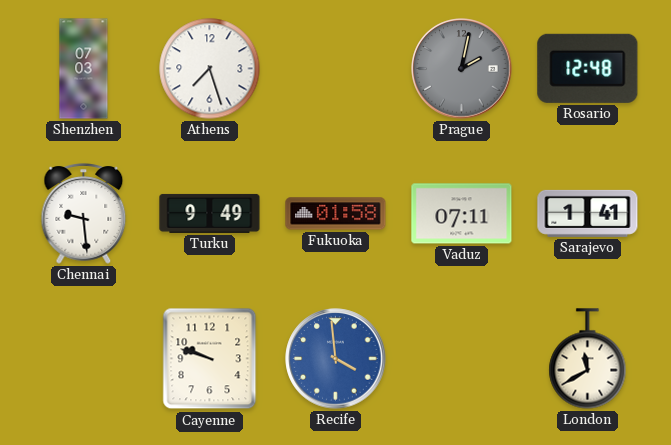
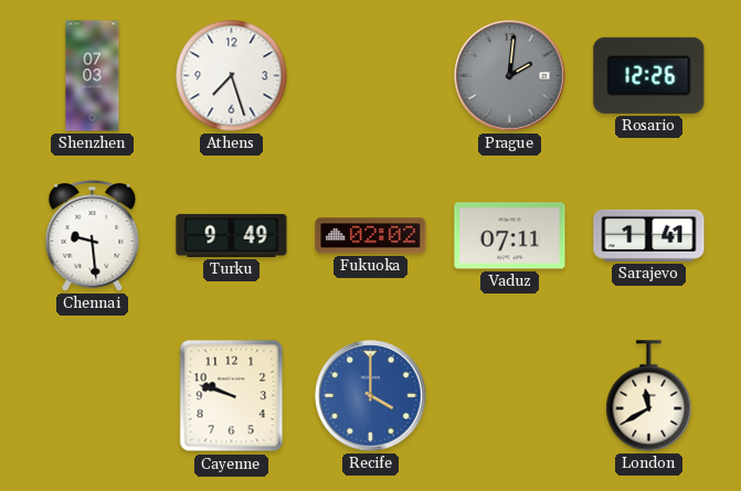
Prague: 2:02 -> 2:01 (510, 76)
Rosario: 12:48 -> 12:26 (649, 75)
Fukuoka: 01:58 -> 02:02 (371, 236)
Recife: 3:59 -> 4:00 (371, 396)
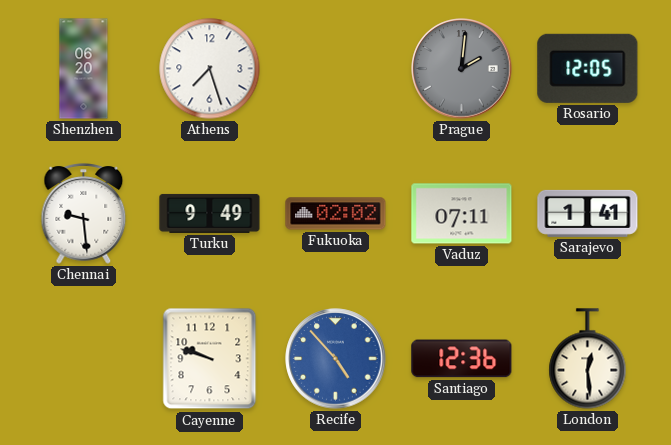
Shenzhen: 07:03 -> 06:20 (84, 69)
Rosario: 12:26 -> 12:05 (588, 68)
Recife: 4:00 -> 4:53 (336, 359)
Santiago: none -> 12:36 (462, 359)
London: 11:40 -> 12:29 (588, 359)
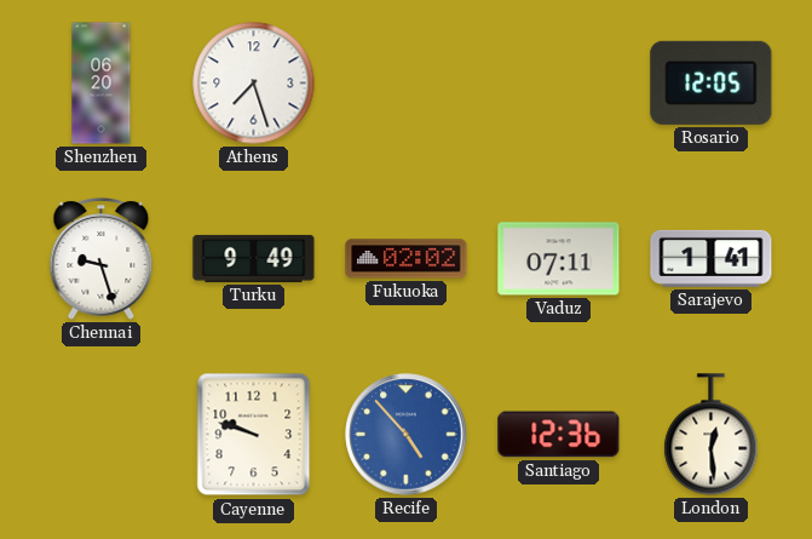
Prague: 2:01 -> none (462, 69)
Chennai: 9:29 -> 9:27 (102, 259)
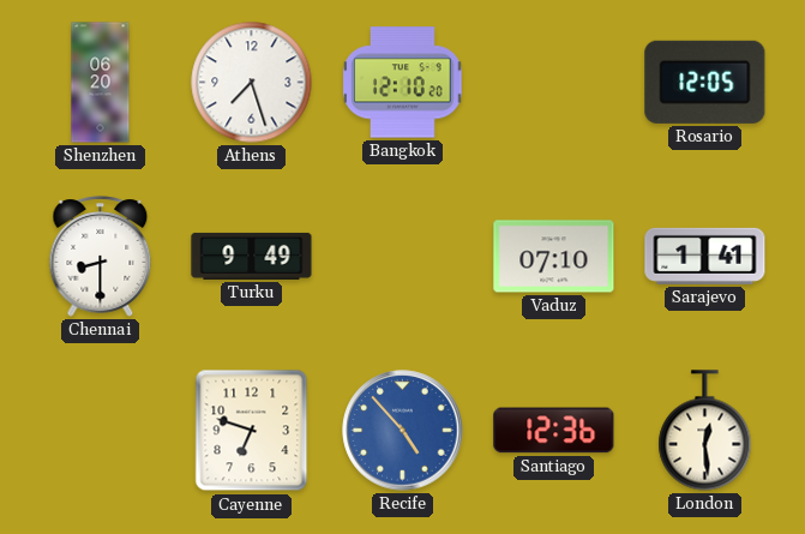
Bangkok: none -> 12:10 (403, 83)
Chennai: 9:27 -> 8:30 (101, 257)
Fukuoka: 02:02 -> none (407, 259)
Vaduz: 07:11 -> 07:10 (554, 257)
Cayenne: 9:48 -> 6:48 (252, 431)
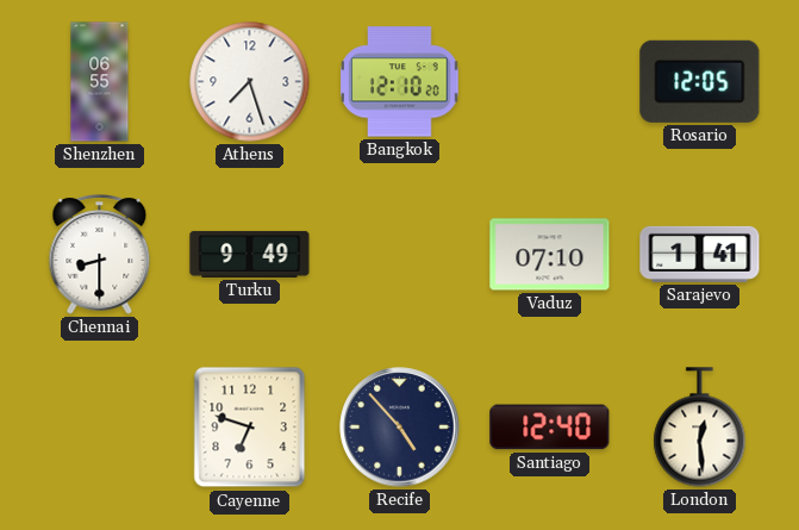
Shenzhen: 06:20 -> 06:55 (100, 82)
Recife dial: blue -> navy (400, 428)
Santiago: 12:36 -> 12:40 (550, 428)
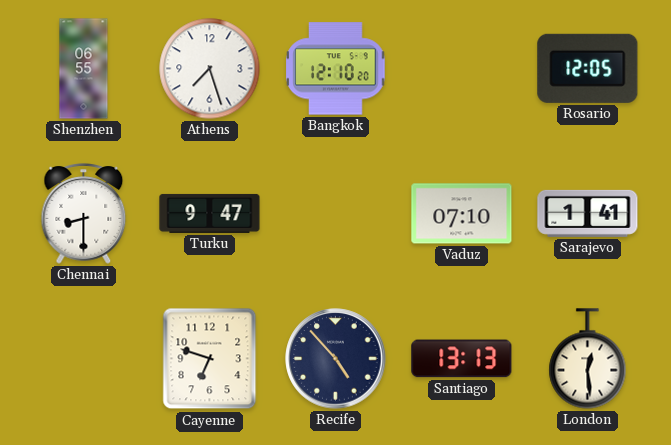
Turku: 9:49 -> 9:47 (210, 213)
Santiago: 12:40 -> 13:13 (462, 359)
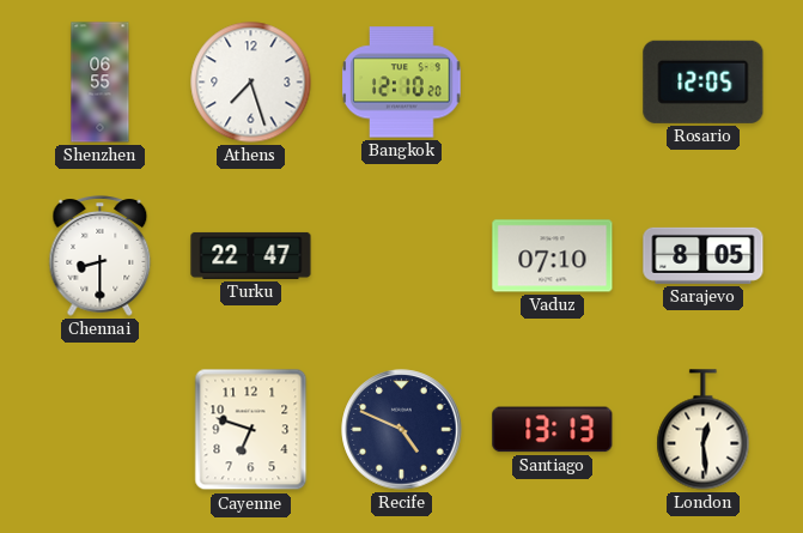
Turku: 9:47 -> 22:47 (251, 255)
Sarajevo: 1:41 -> 8:05 (704, 255)
Recife: 4:53 -> 4:49 (402, 430)
